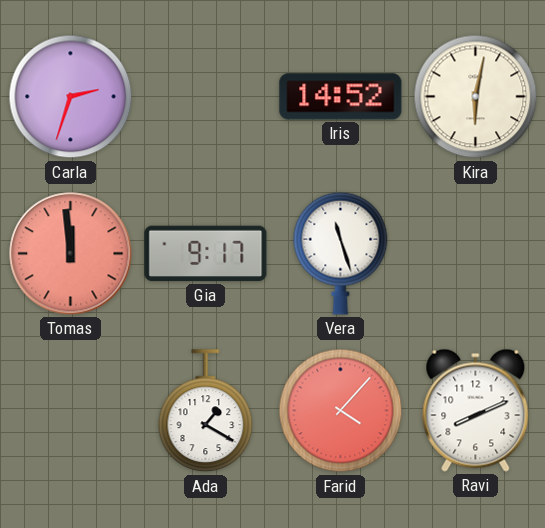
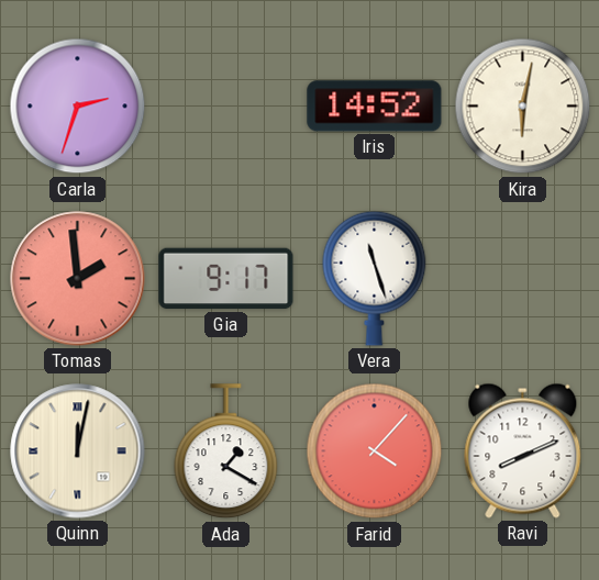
Tomas: 11:59 -> 1:59 (78, 279)
Quinn: none -> 12:02 (78, 451)
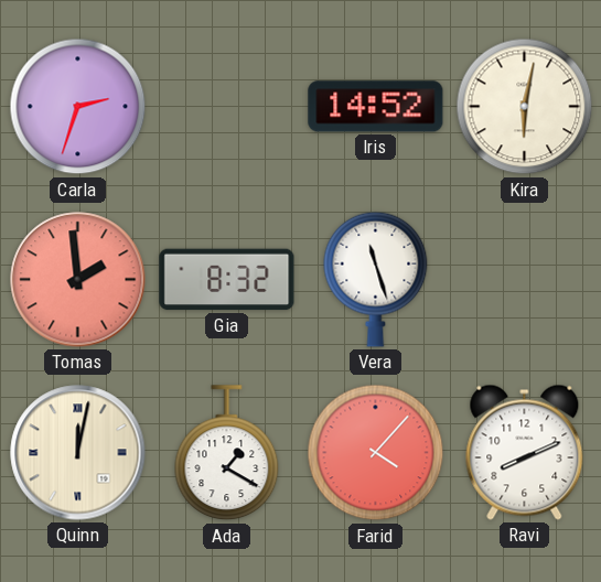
Gia: 9:17 -> 8:32 (227, 280)
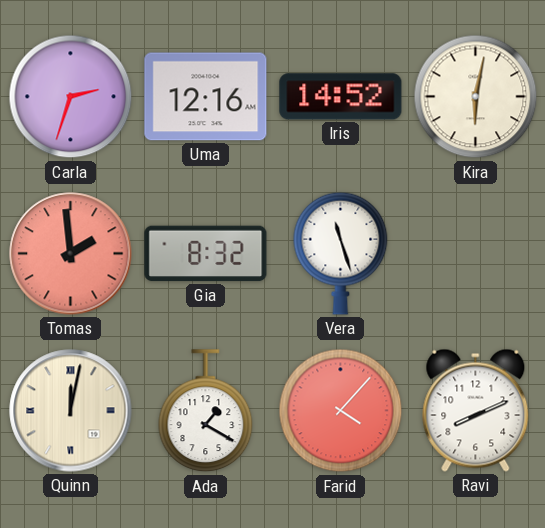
Uma: none -> 12:16 (206, 97)
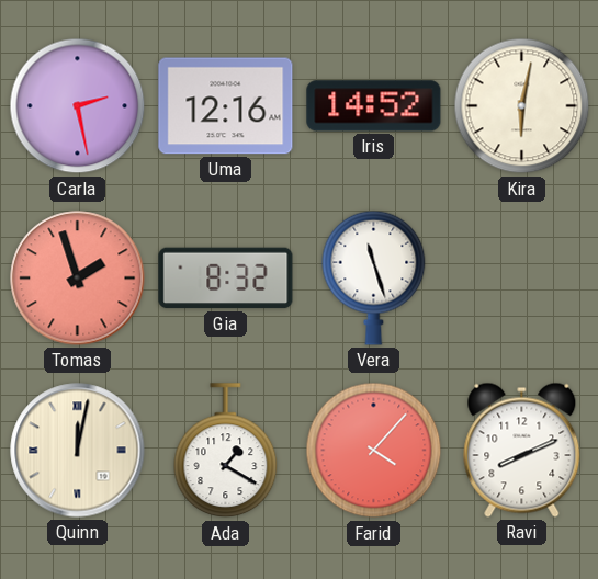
Carla: 2:33 -> 2:28 (78, 106)
Tomas: 1:59 -> 1:57 (78, 279)
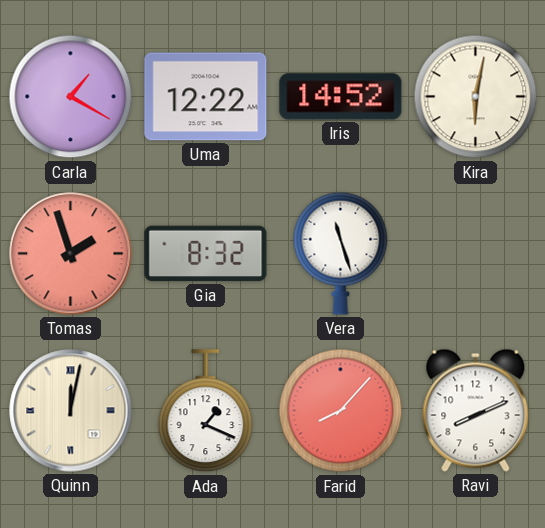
Carla: 2:28 -> 1:20 (71, 97)
Uma: 12:16 -> 12:22 (206, 97)
Ada: 1:20 -> 1:19 (206, 411)
Farid: 4:07 -> 8:07 (341, 411)
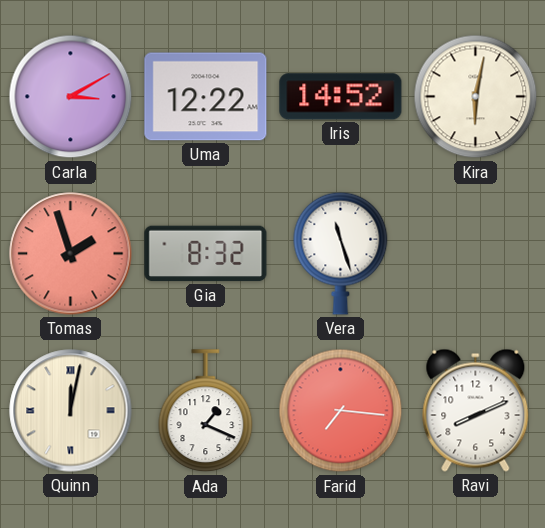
Carla: 1:20 -> 3:10 (71, 97)
Farid: 8:07 -> 7:16 (341, 411)
